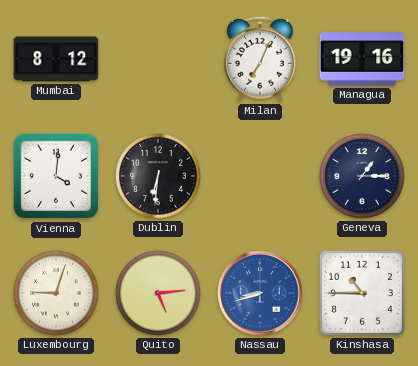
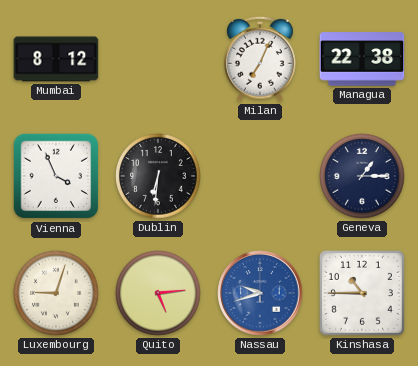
Managua: 19:16 -> 22:38 (362, 59)
Vienna: 4:01 -> 3:56 (56, 176)
Nassau: 8:42 -> 9:42 (260, 293)
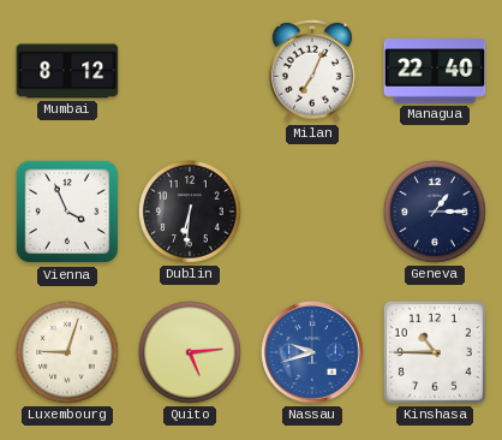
Managua: 22:38 -> 22:40 (435, 71)
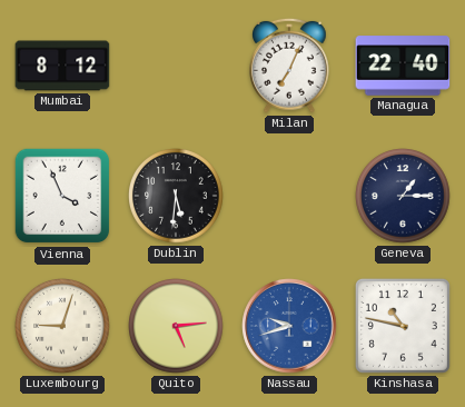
Dublin: 6:31 -> 5:31 (176, 196)
Kinshasa: 10:45 -> 10:47 (403, 326)
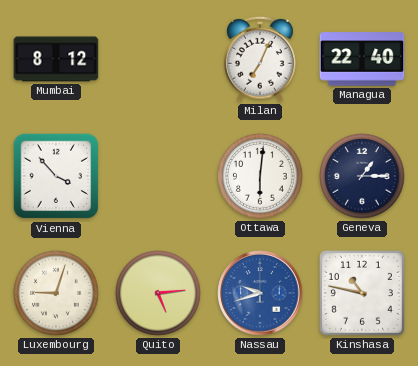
Vienna: 3:56 -> 3:53 (56, 176)
Dublin: 5:31 -> none (176, 196)
Ottawa: none -> 6:01 (260, 176)
